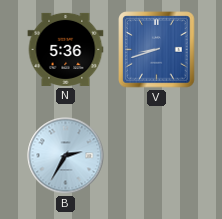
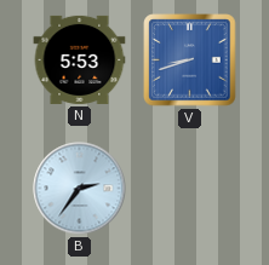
N: 5:36 -> 5:53 (80, 59)
B: 2:35 -> 2:36 (80, 189)
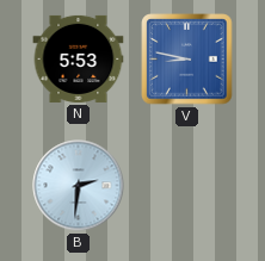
V: 8:42 -> 8:47 (187, 60)
B: 2:36 -> 2:31 (79, 186)
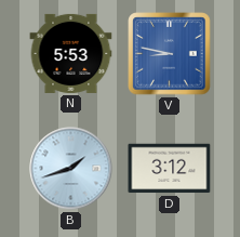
B: 2:31 -> 1:42 (71, 169)
D: none -> 3:12 (170, 169)
